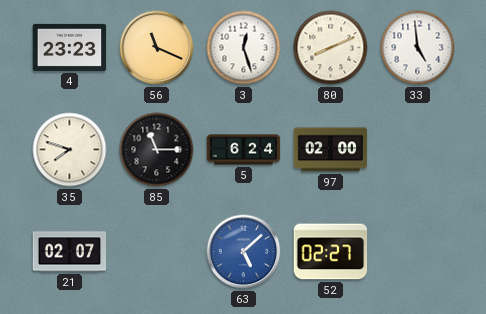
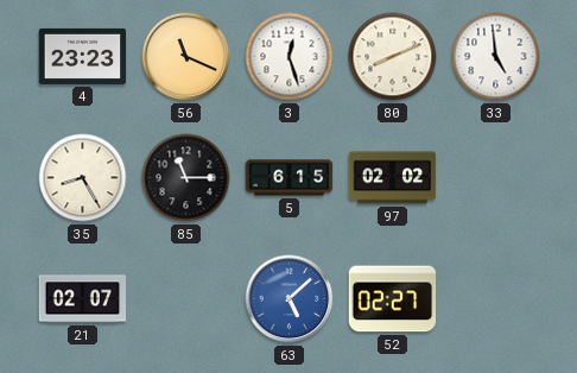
35: 7:48 -> 8:25 (83, 178)
5: 6:24 -> 6:15 (290, 178)
97: 02:00 -> 02:02 (393, 178)
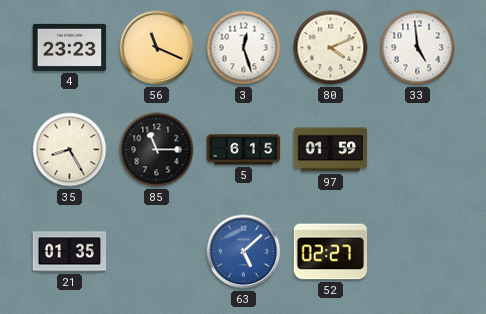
80: 8:11 -> 4:11 (331, 48)
97: 02:02 -> 01:59 (331, 150)
21: 02:07 -> 01:35 (70, 252)
